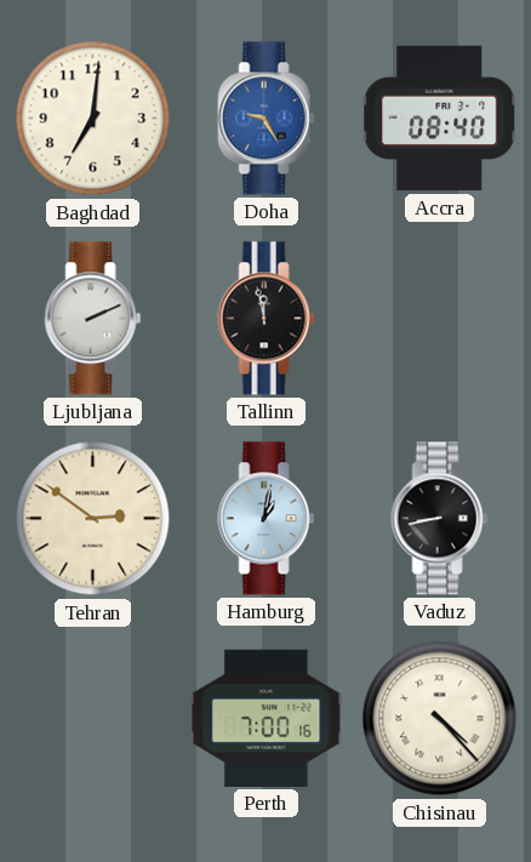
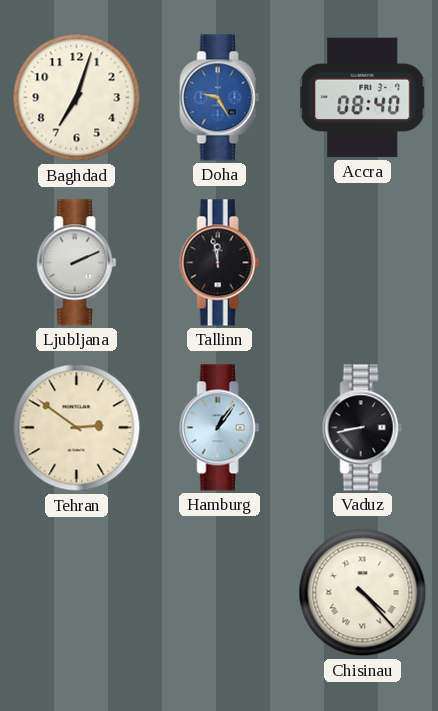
Baghdad: 7:01 -> 7:03 (77, 98)
Hamburg: 1:02 -> 1:06 (220, 428)
Perth: 7:00 -> none (267, 718)
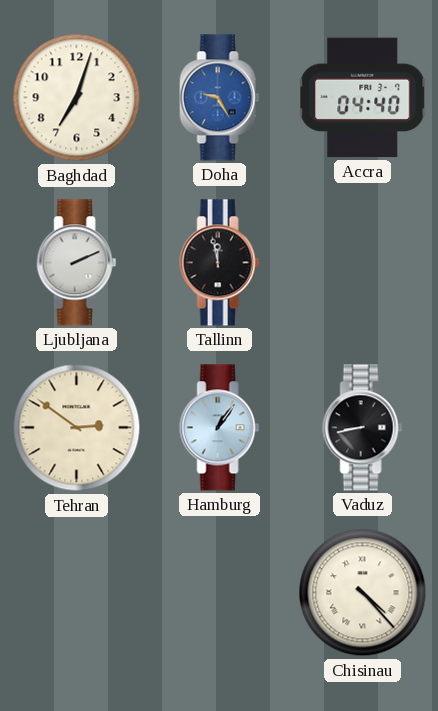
Accra: 08:40 -> 04:40 (363, 98)
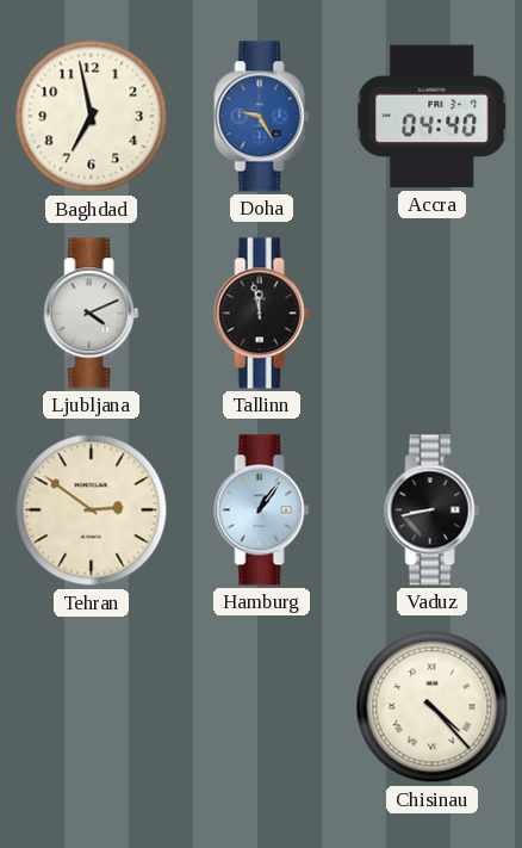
Baghdad: 7:03 -> 6:58 (92, 117)
Ljubljana: 2:11 -> 4:11 (92, 314)
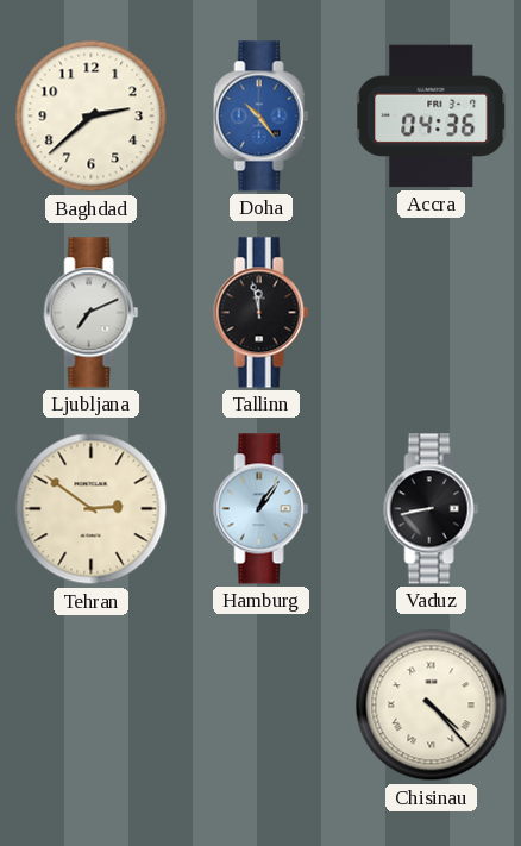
Baghdad: 6:58 -> 2:38 (92, 117)
Doha: 9:25 -> 10:24 (262, 117)
Accra: 04:40 -> 04:36 (432, 117)
Ljubljana: 4:11 -> 7:11 (92, 313)
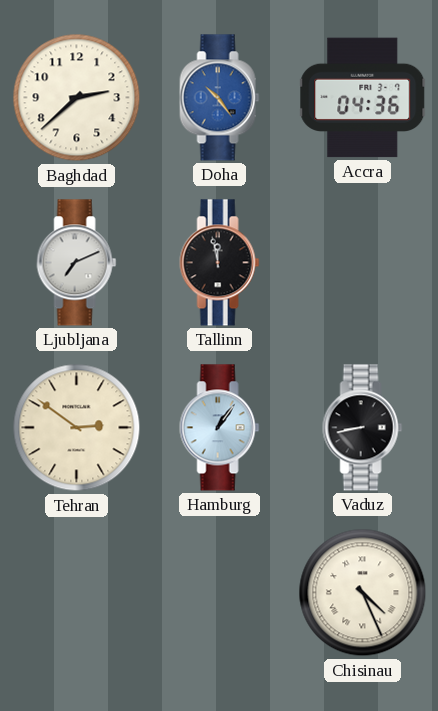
Chisinau: 4:23 -> 4:26 (363, 593)
